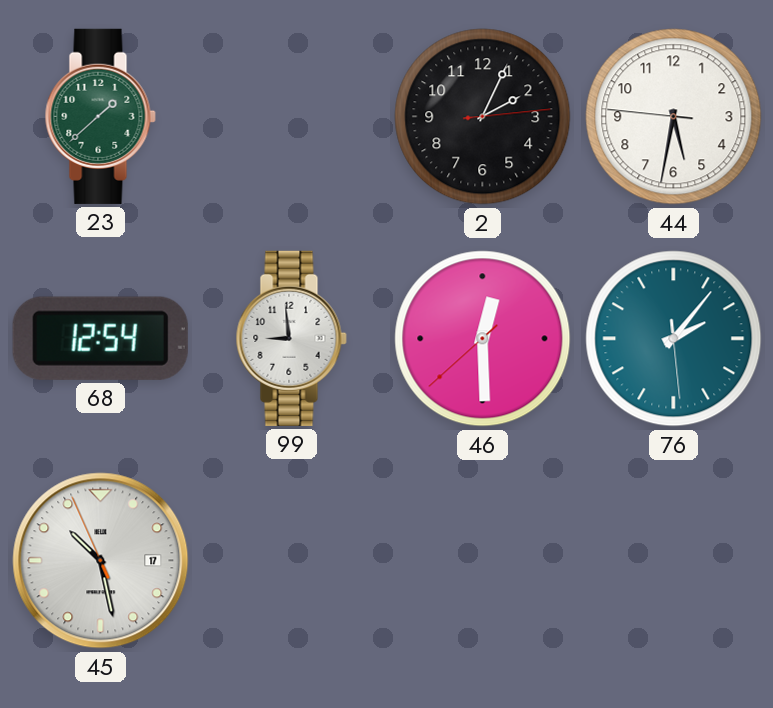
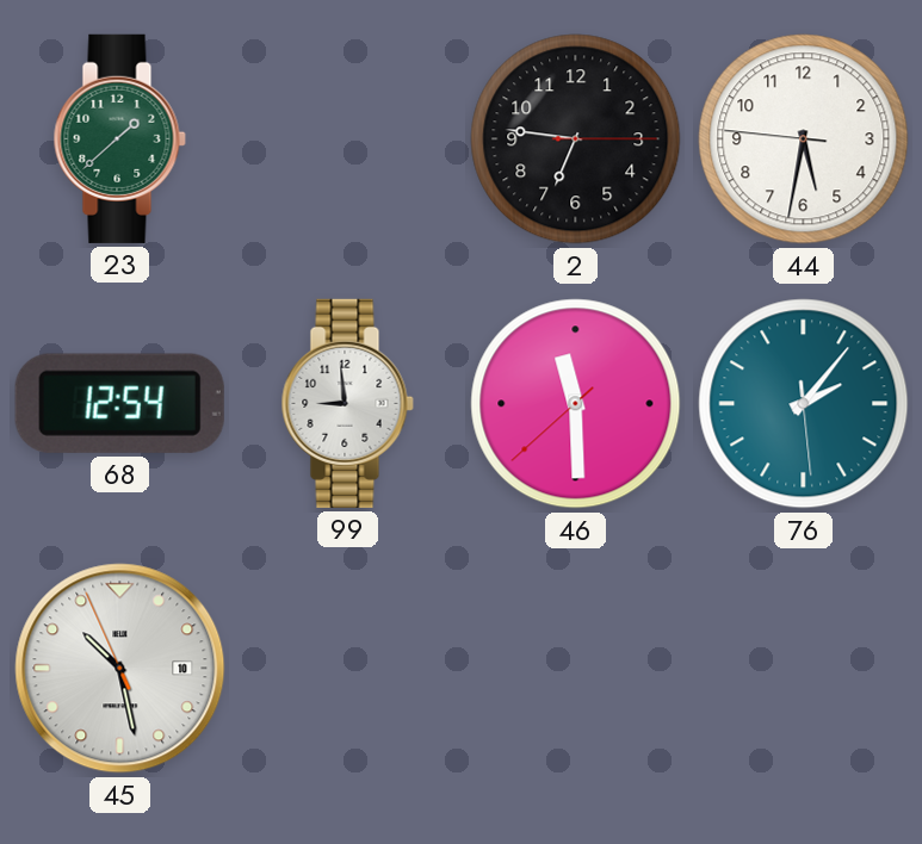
2: 2:04 -> 6:46 (576, 139)
46: 12:29 -> 11:29 (576, 404)
45 date: 17 -> 10 (120, 669)
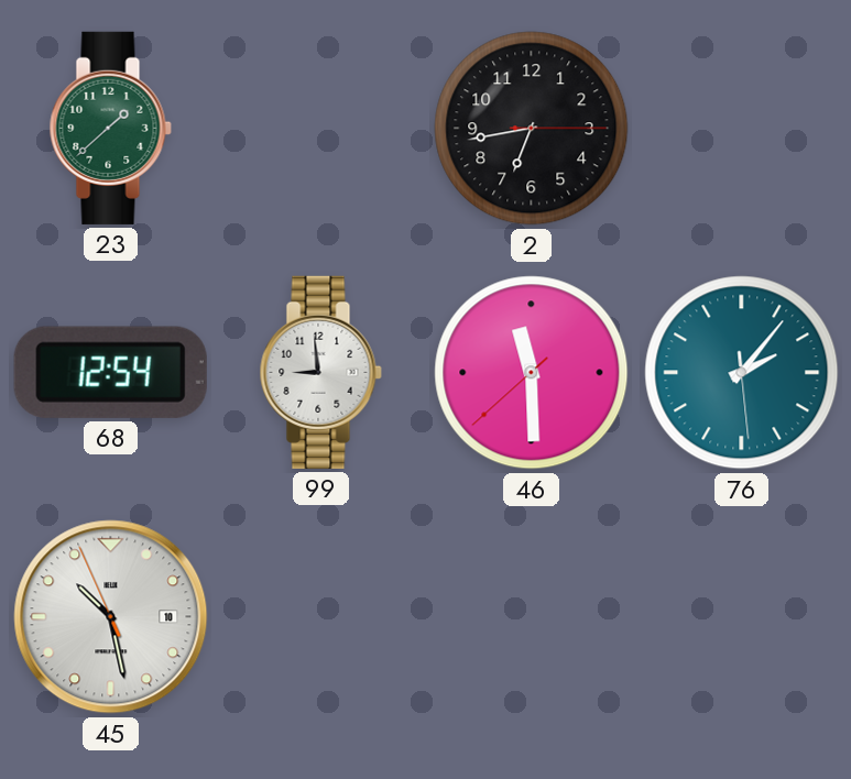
2: 6:46 -> 6:43 (532, 129)
44: 5:31 -> none (804, 139)
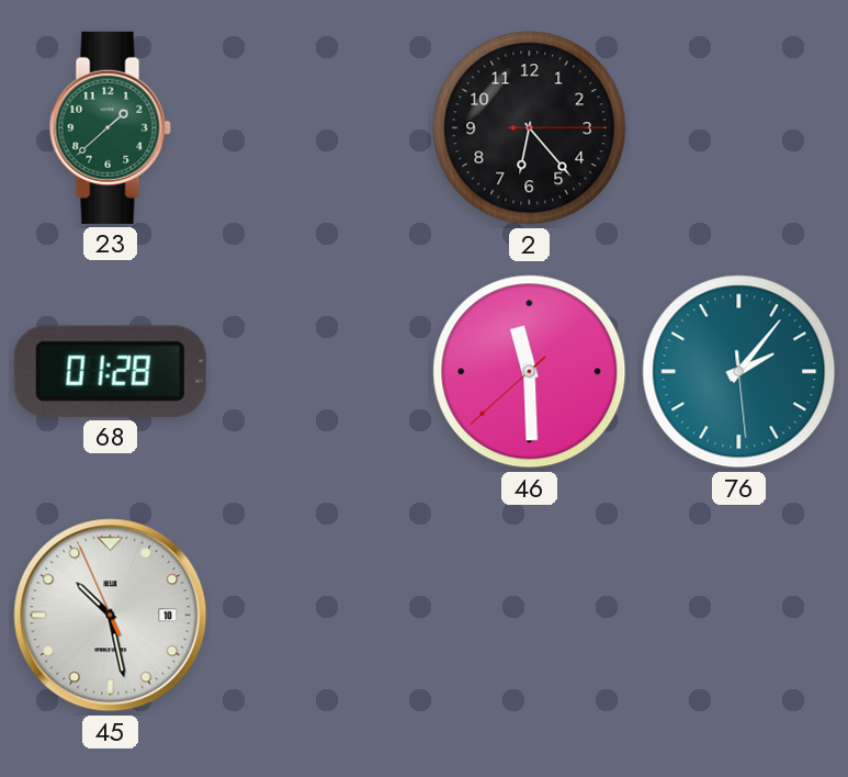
2: 6:43 -> 6:23 (530, 128)
68: 12:54 -> 01:28 (110, 371)
99: 8:59 -> none (320, 372)
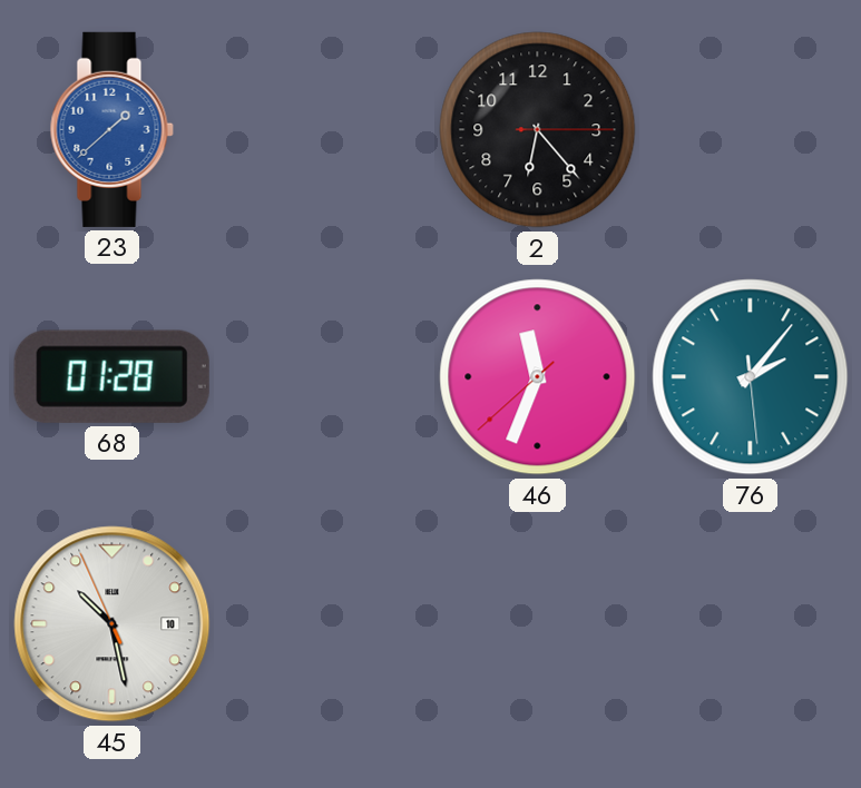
23 dial: green -> blue (111, 129)
46: 11:29 -> 11:33 (538, 377)
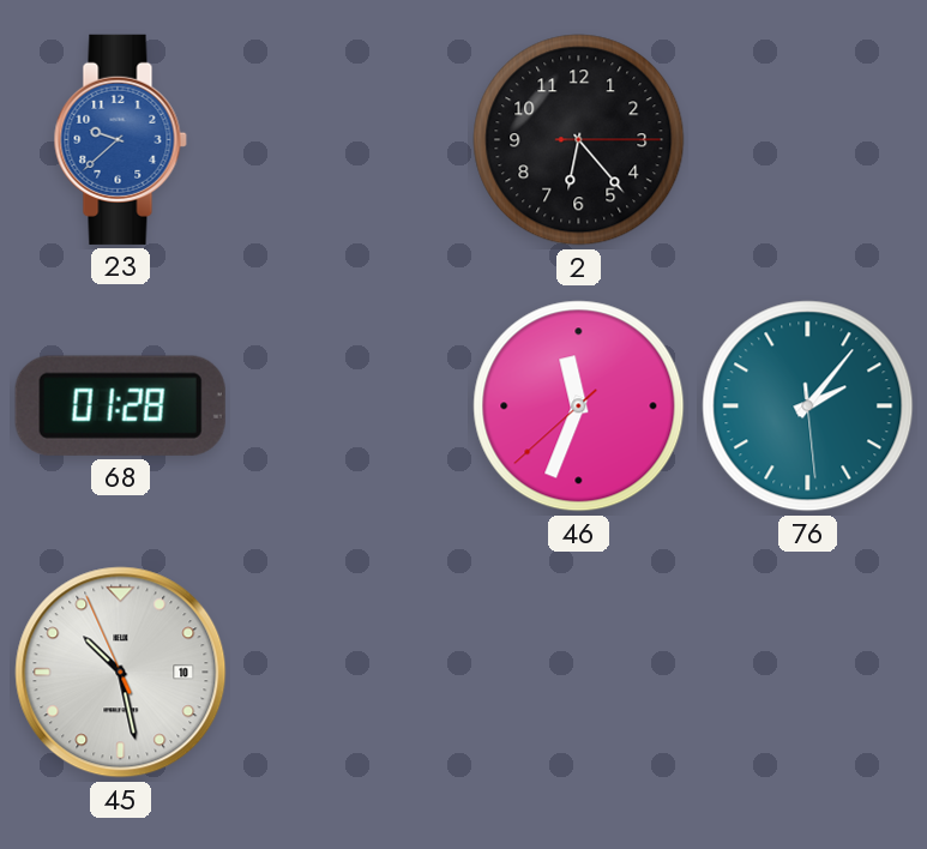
23: 1:38 -> 9:38 (120, 139)
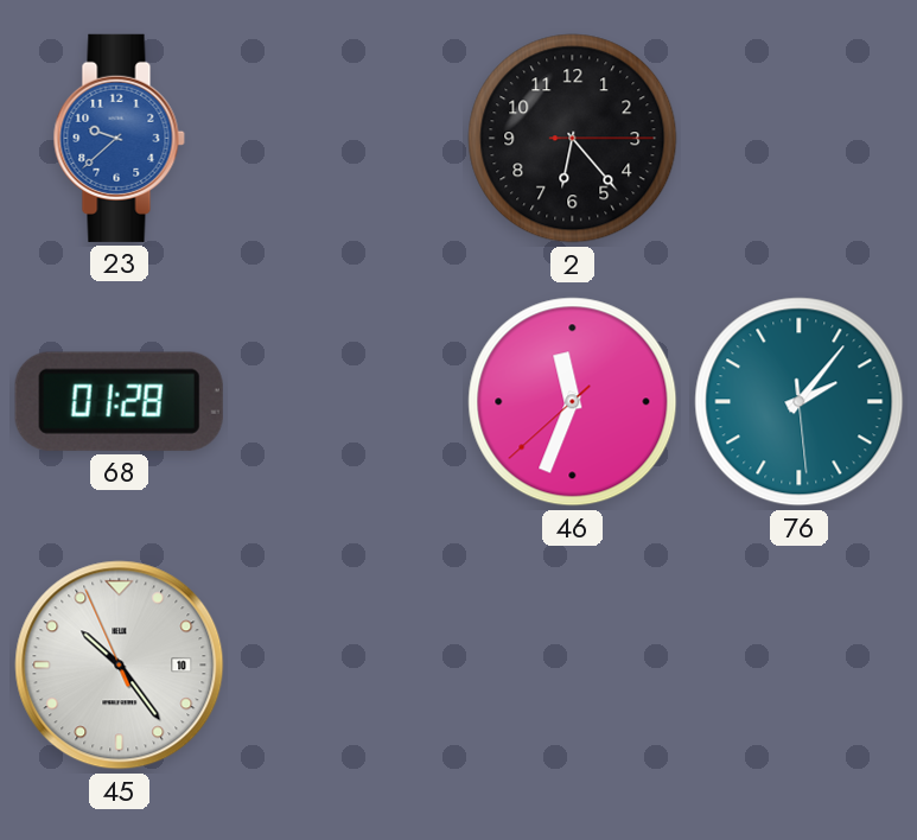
45: 10:27 -> 10:23 (120, 666)
